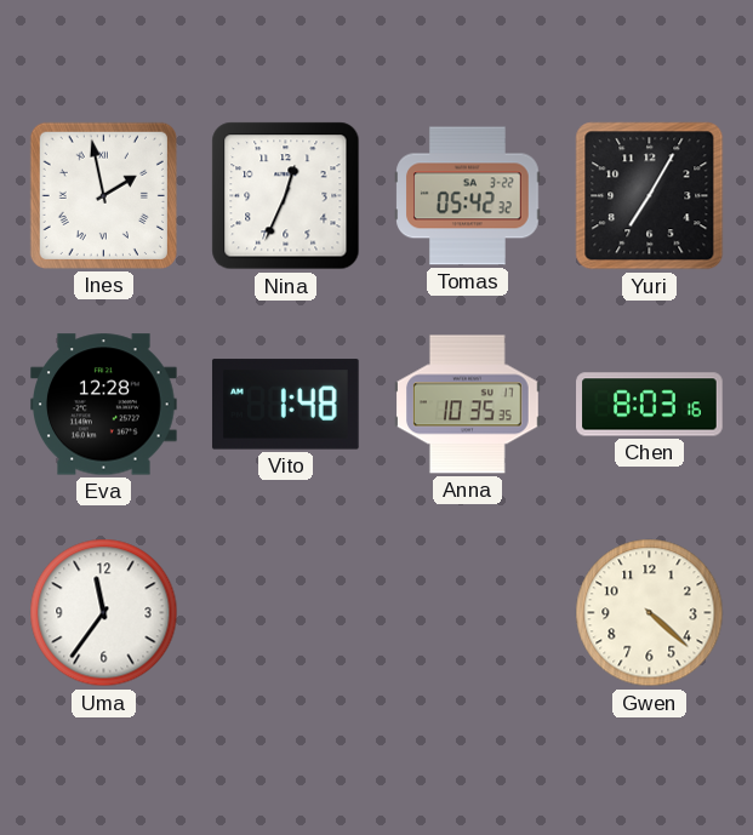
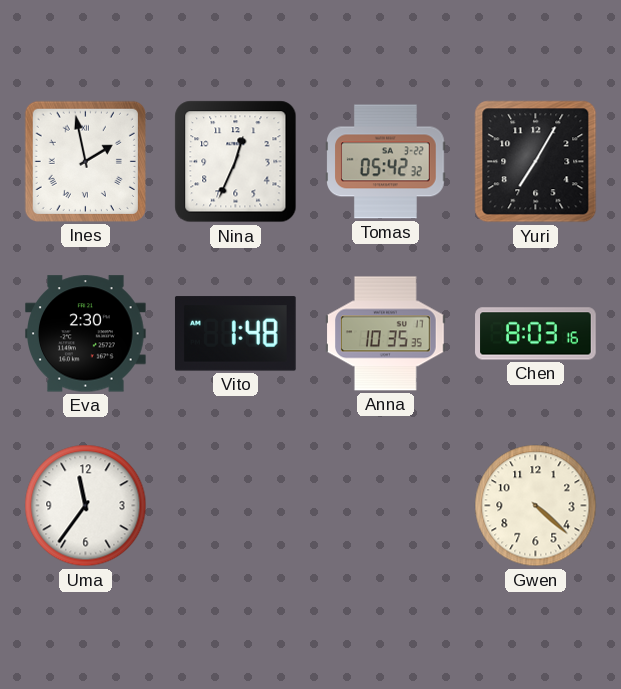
Eva: 12:28 -> 2:30 (86, 334)
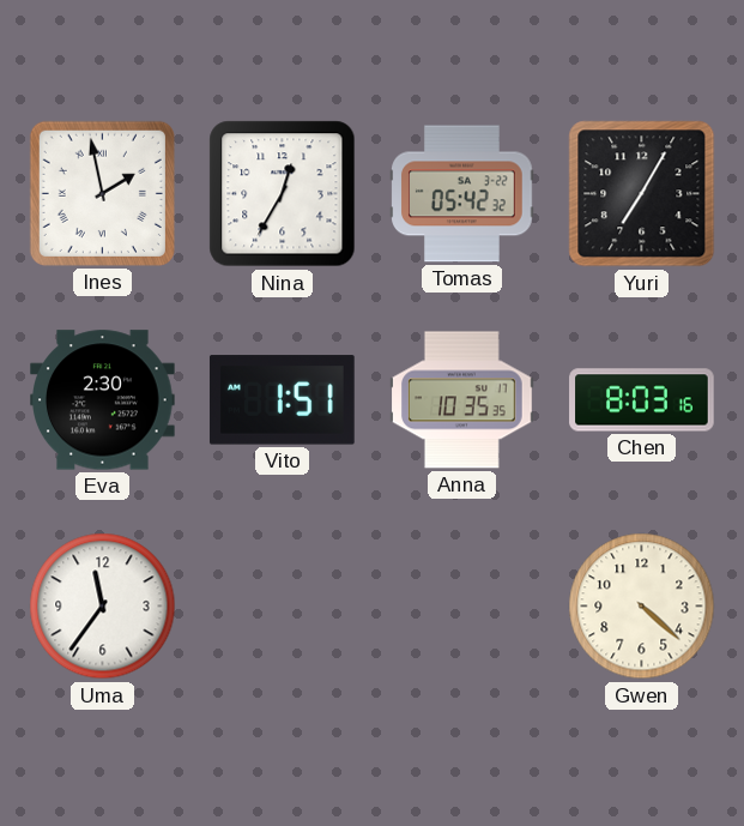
Nina: 12:34 -> 12:35 (283, 194)
Vito: 1:48 -> 1:51 (282, 400)
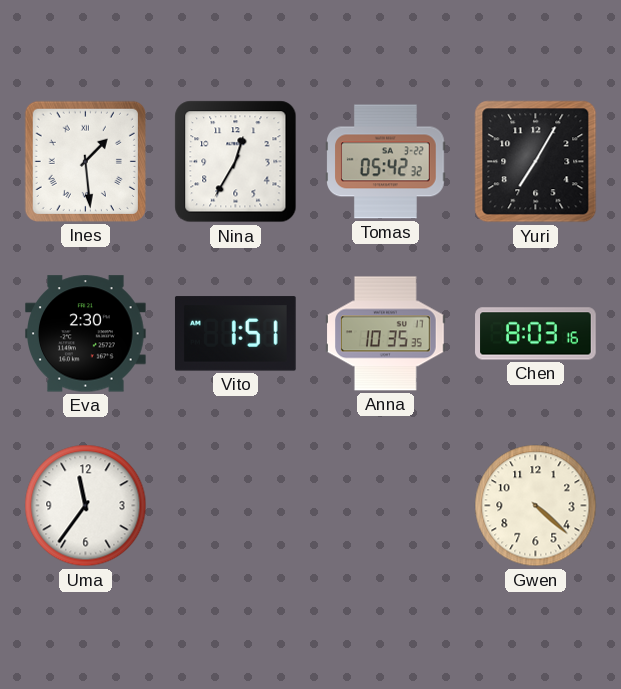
Ines: 1:58 -> 1:29 (85, 161)
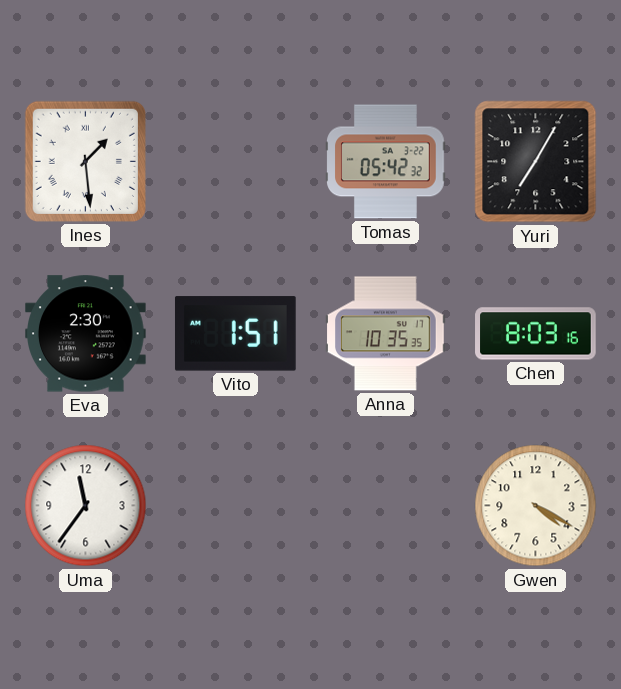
Nina: 12:35 -> none (236, 162)
Gwen: 4:22 -> 4:20 (536, 506)
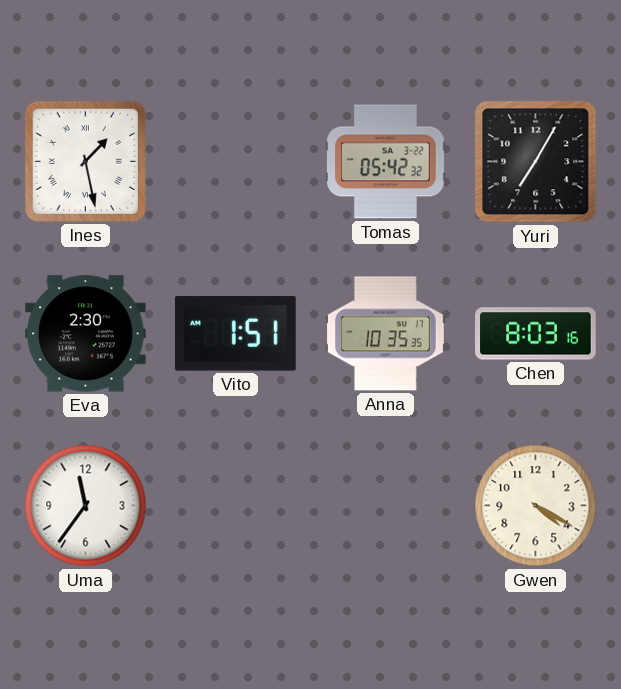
Ines: 1:29 -> 1:28 (85, 161)
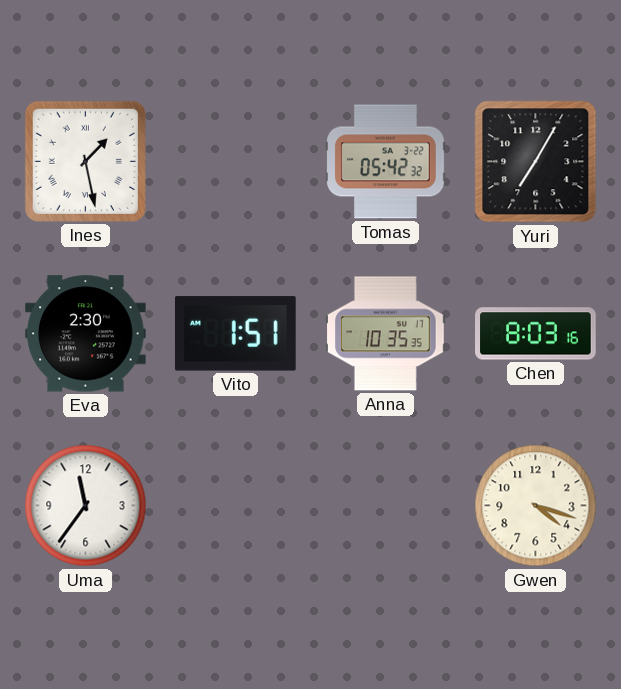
Gwen: 4:20 -> 4:18 (536, 506)
